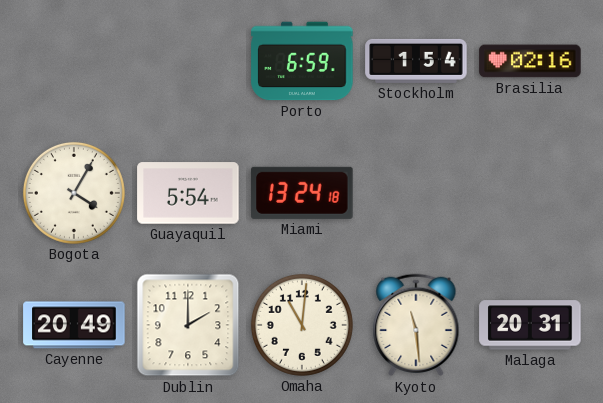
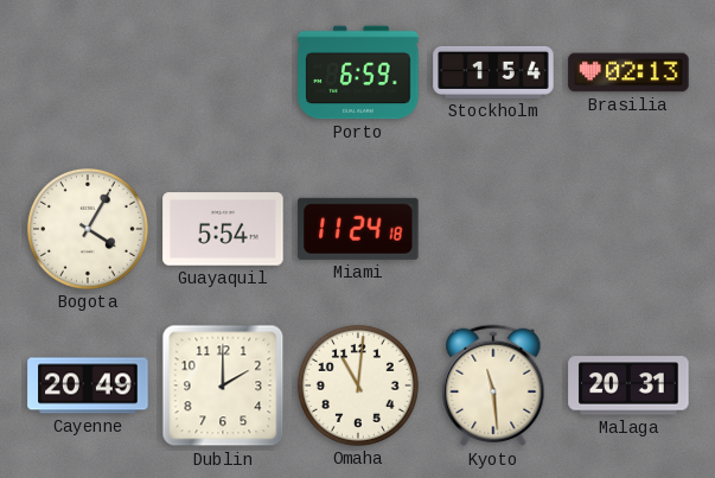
Brasilia: 02:16 -> 02:13 (628, 72)
Miami: 13:24 -> 11:24 (358, 229)
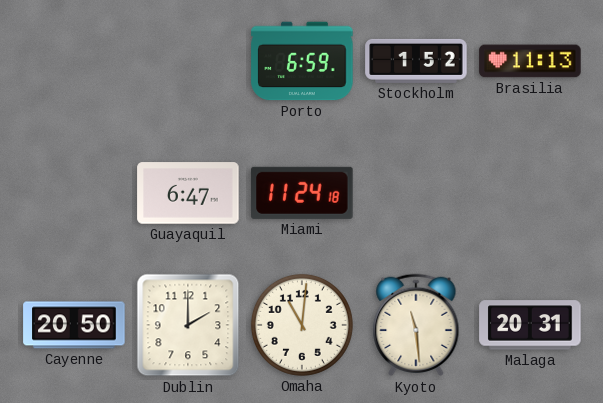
Stockholm: 1:54 -> 1:52 (416, 61)
Brasilia: 02:13 -> 11:13 (530, 61)
Bogota: 4:05 -> none (88, 229)
Guayaquil: 5:54 -> 6:47 (188, 193)
Cayenne: 20:49 -> 20:50 (74, 325)
